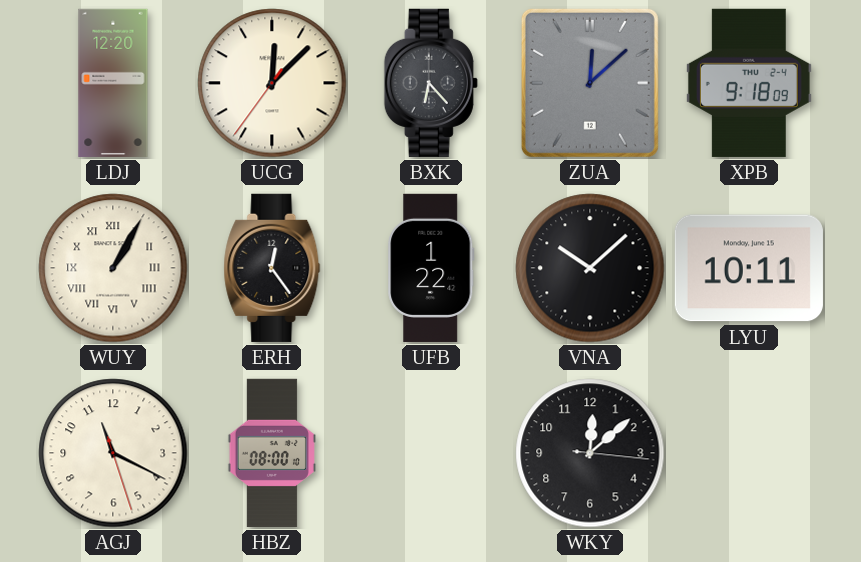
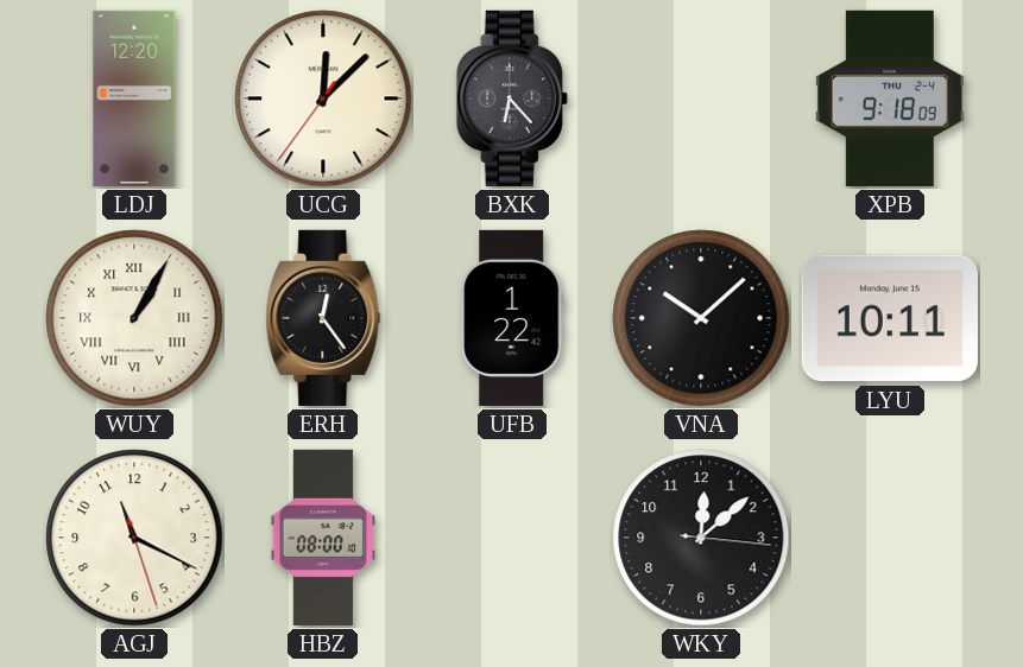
ZUA: 12:08 -> none (590, 83)
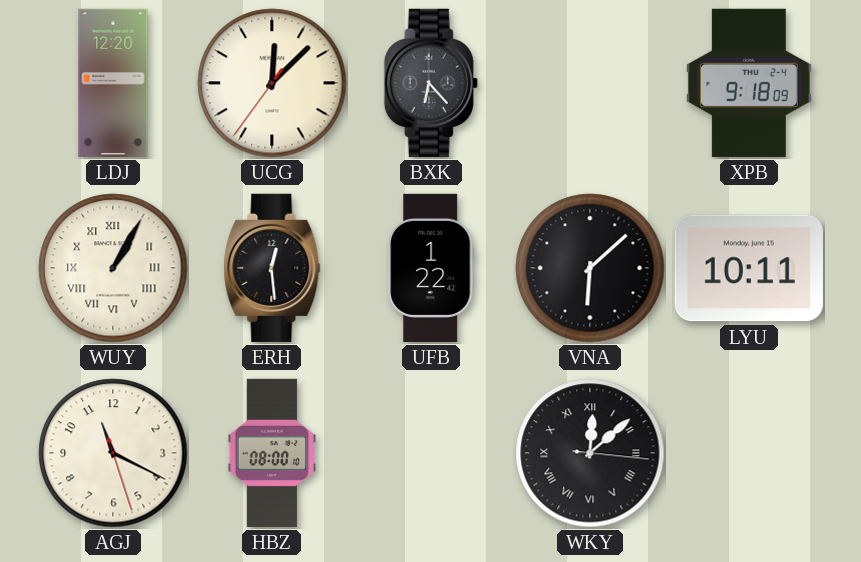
ERH: 12:24 -> 12:29 (272, 268)
VNA: 10:08 -> 6:08 (590, 268)
WKY numerals: Arabic -> Roman (590, 453)
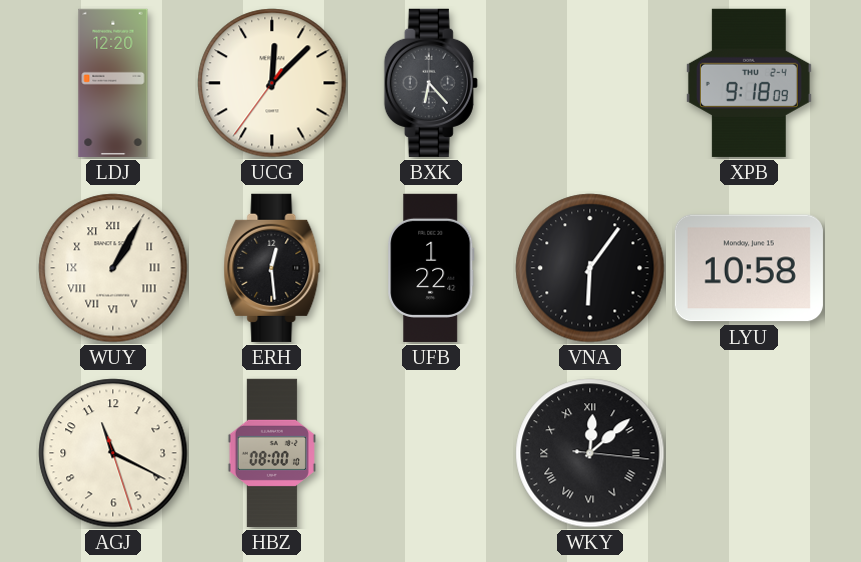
VNA: 6:08 -> 6:06 (590, 268)
LYU: 10:11 -> 10:58 (749, 268)
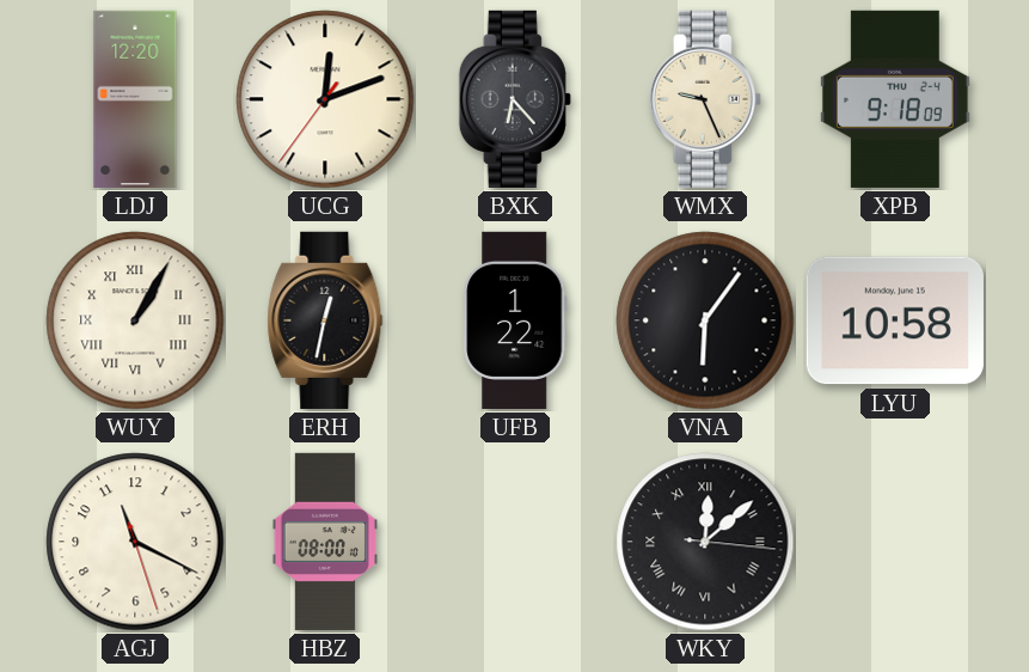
UCG: 12:07 -> 12:11 (325, 99)
WMX: none -> 9:26 (705, 99)
ERH: 12:29 -> 12:32 (325, 320)
